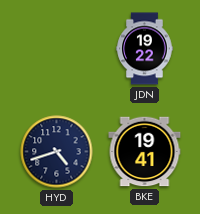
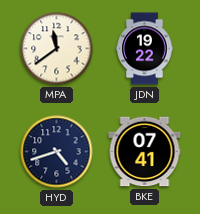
MPA: none -> 11:39 (57, 49)
BKE: 19:41 -> 07:41 (145, 152)
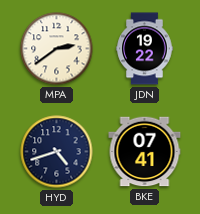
MPA: 11:39 -> 2:39 (57, 49)
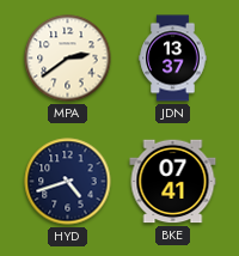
JDN: 19:22 -> 13:37 (173, 59)
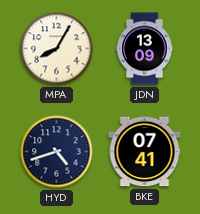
MPA: 2:39 -> 8:05 (57, 49)
JDN: 13:37 -> 13:09 (145, 49)
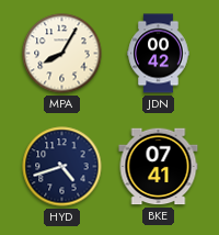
JDN: 13:09 -> 00:42 (159, 54)
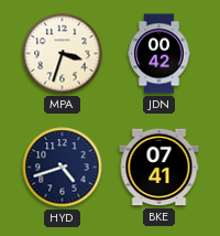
MPA: 8:05 -> 3:33 (63, 54)
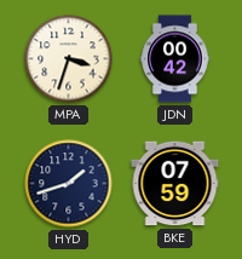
HYD: 4:42 -> 1:42 (69, 184)
BKE: 07:41 -> 07:59 (175, 184)
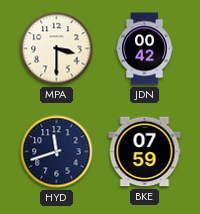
MPA: 3:33 -> 3:30 (57, 49)
HYD: 1:42 -> 11:42 (57, 152)
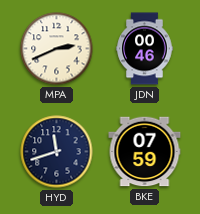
MPA: 3:30 -> 2:41 (57, 49)
JDN: 00:42 -> 00:46 (145, 49)
